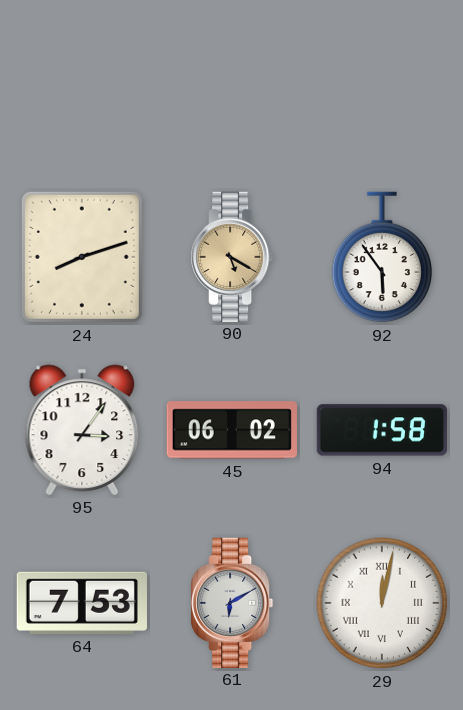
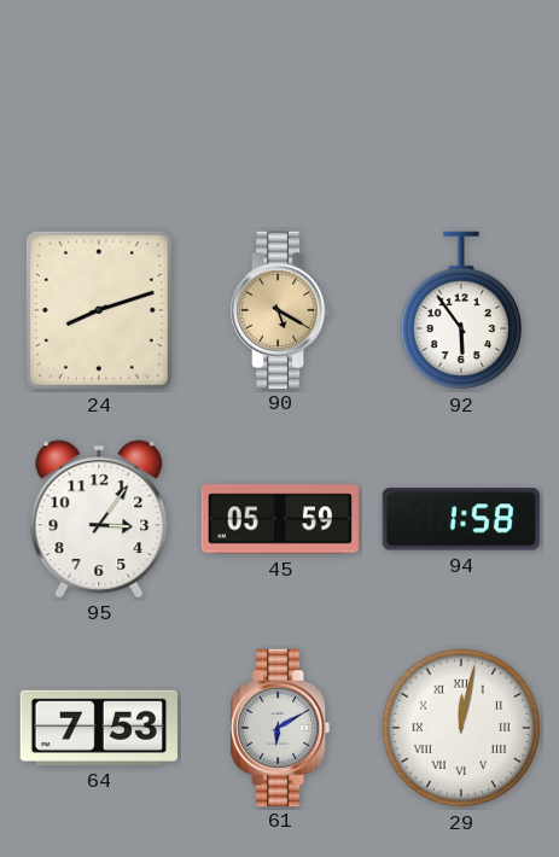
45: 06:02 -> 05:59 (280, 519)
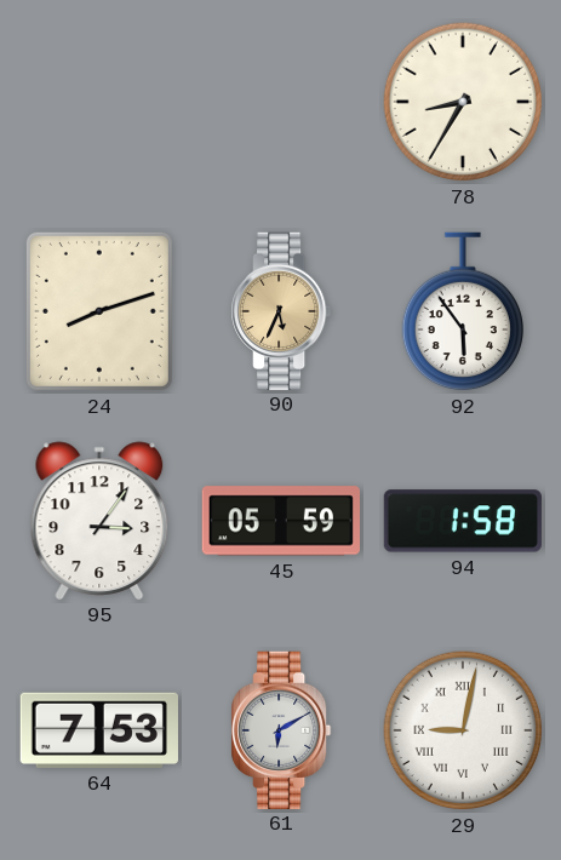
78: none -> 8:35 (463, 102)
90: 5:20 -> 5:34 (281, 310)
29: 12:02 -> 9:02 (463, 730)
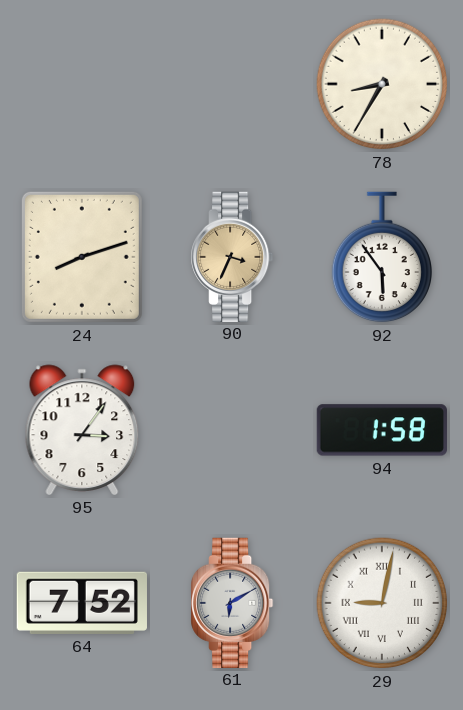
90: 5:34 -> 3:34 (232, 256)
45: 05:59 -> none (281, 521)
64: 7:53 -> 7:52 (82, 603)
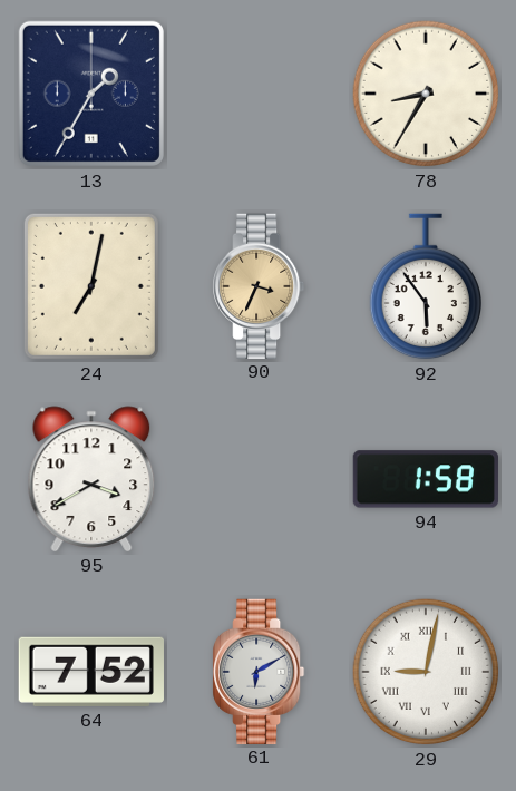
13: none -> 1:35 (91, 94)
24: 8:12 -> 7:02 (91, 286)
95: 3:06 -> 3:40 (91, 479)
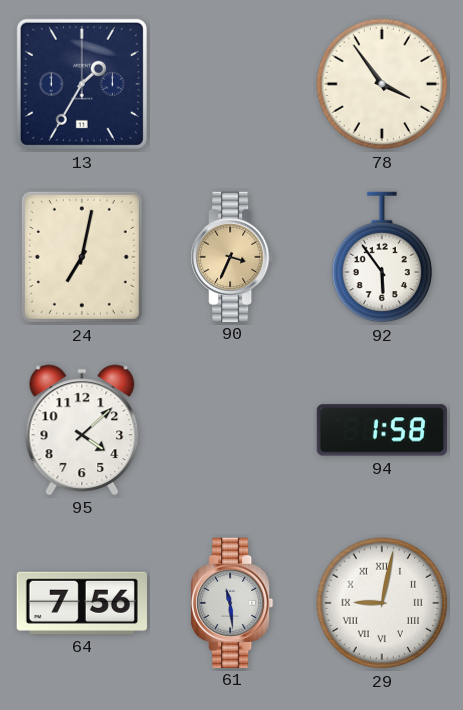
78: 8:35 -> 3:54 (382, 84)
95: 3:40 -> 4:08 (82, 430)
64: 7:52 -> 7:56 (82, 603)
61: 6:10 -> 11:29 (232, 602)
